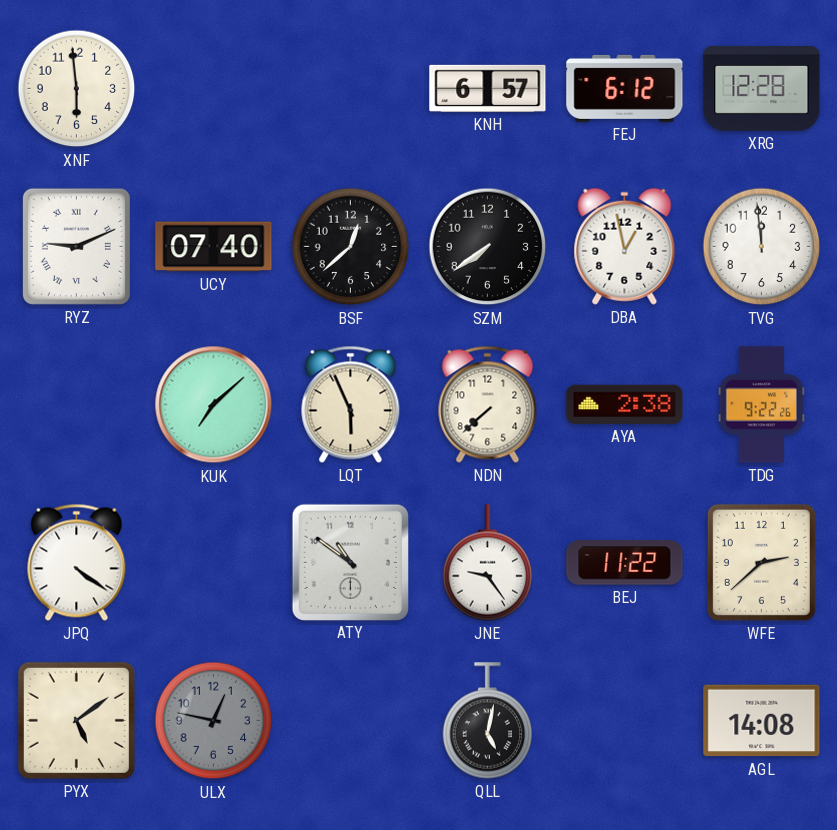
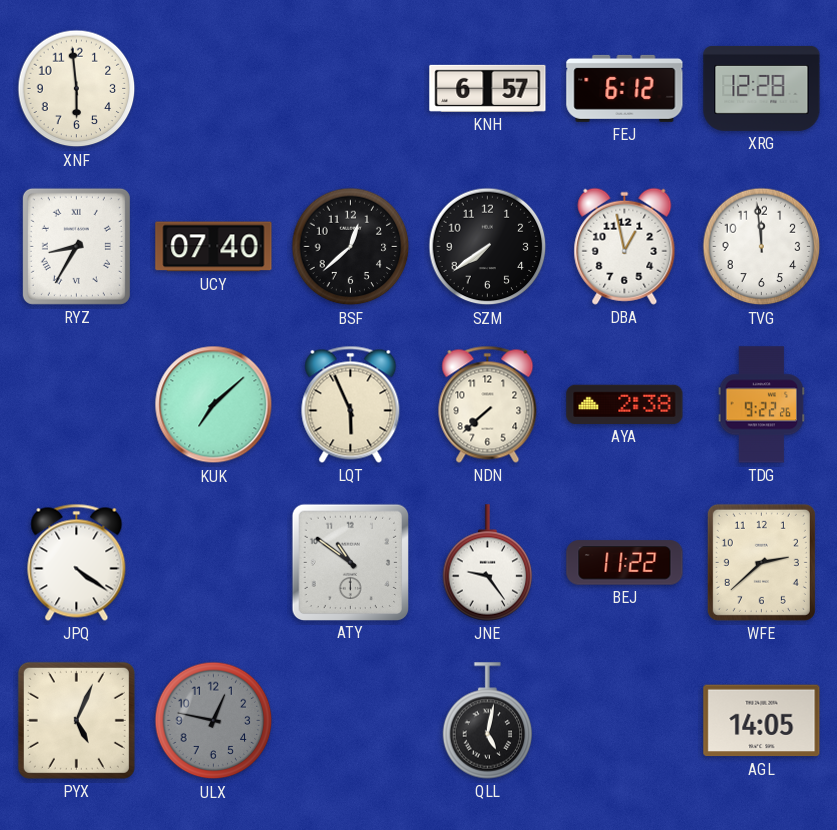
RYZ: 9:11 -> 8:35 (76, 246)
PYX: 5:09 -> 5:04 (76, 720)
AGL: 14:08 -> 14:05 (762, 721)
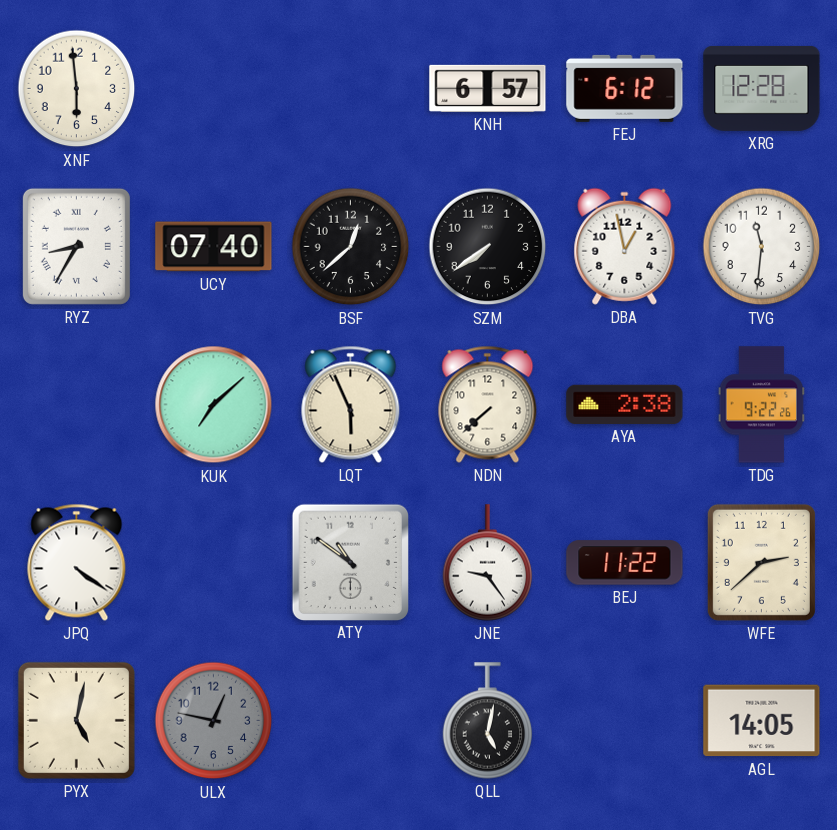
TVG: 11:59 -> 11:31 (762, 247)
PYX: 5:04 -> 5:02 (76, 720)
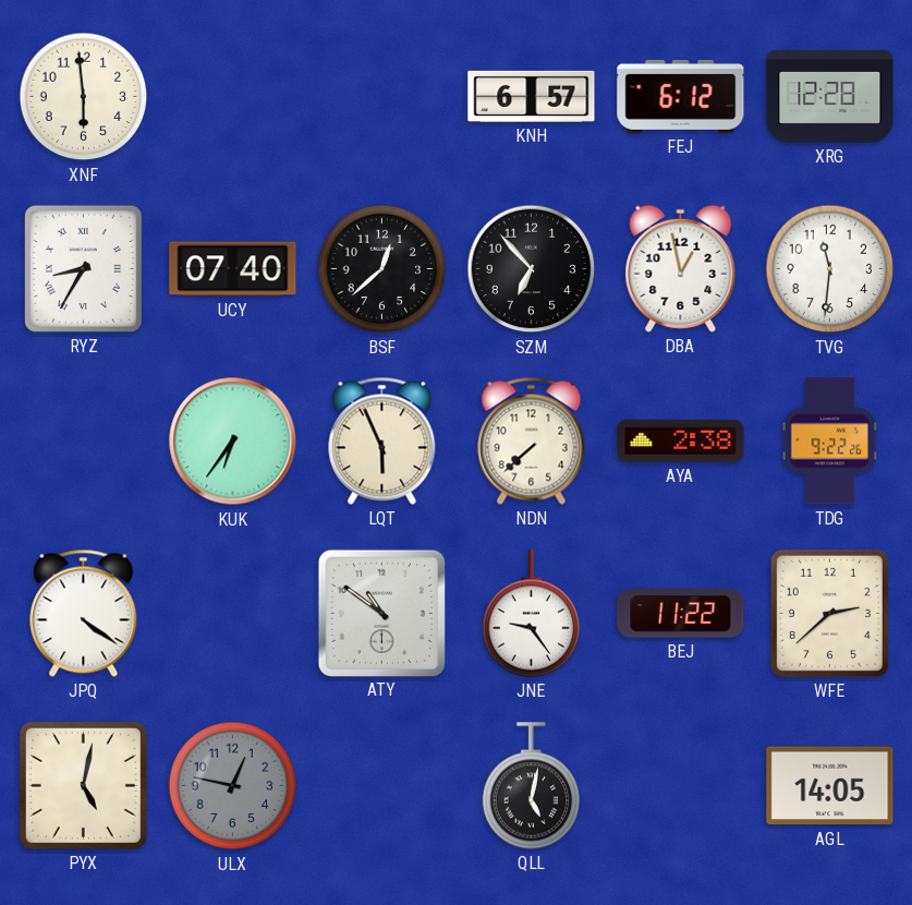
SZM: 7:39 -> 6:53 (532, 269)
KUK: 7:08 -> 6:36 (233, 442)
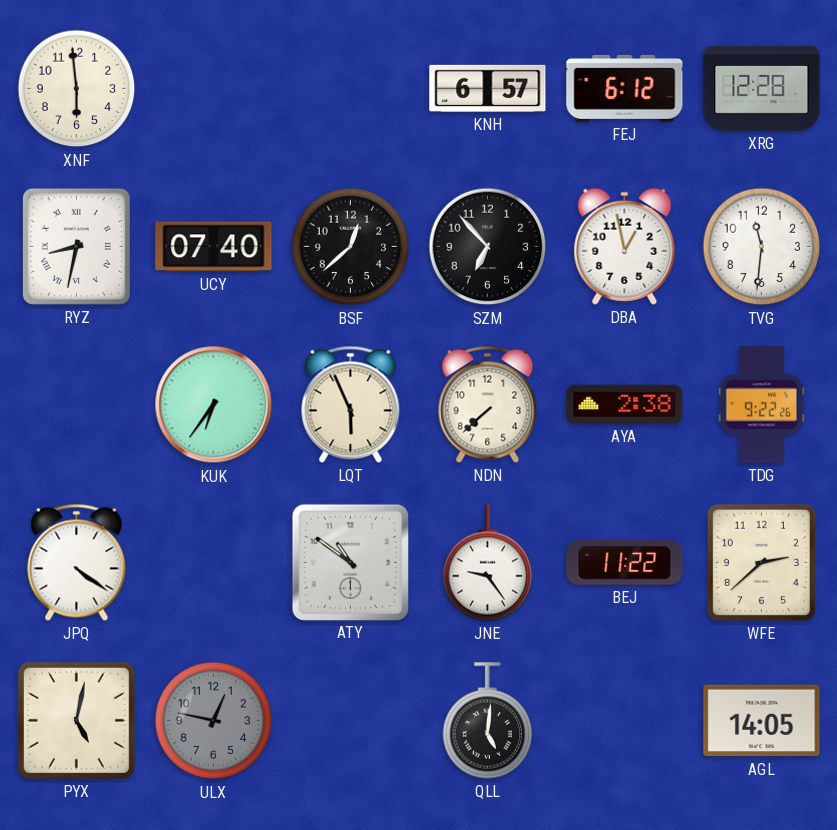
RYZ: 8:35 -> 8:32 (76, 246)
QLL: 5:02 -> 5:01 (488, 721)
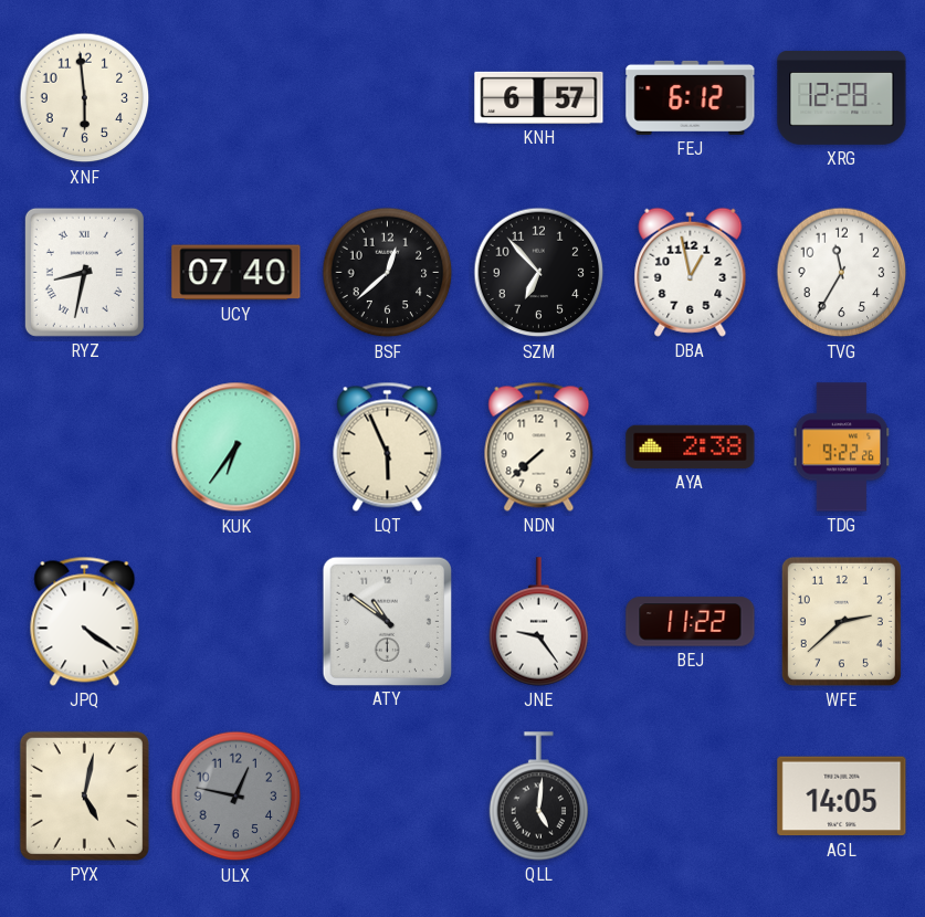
TVG: 11:31 -> 11:35 (842, 273)
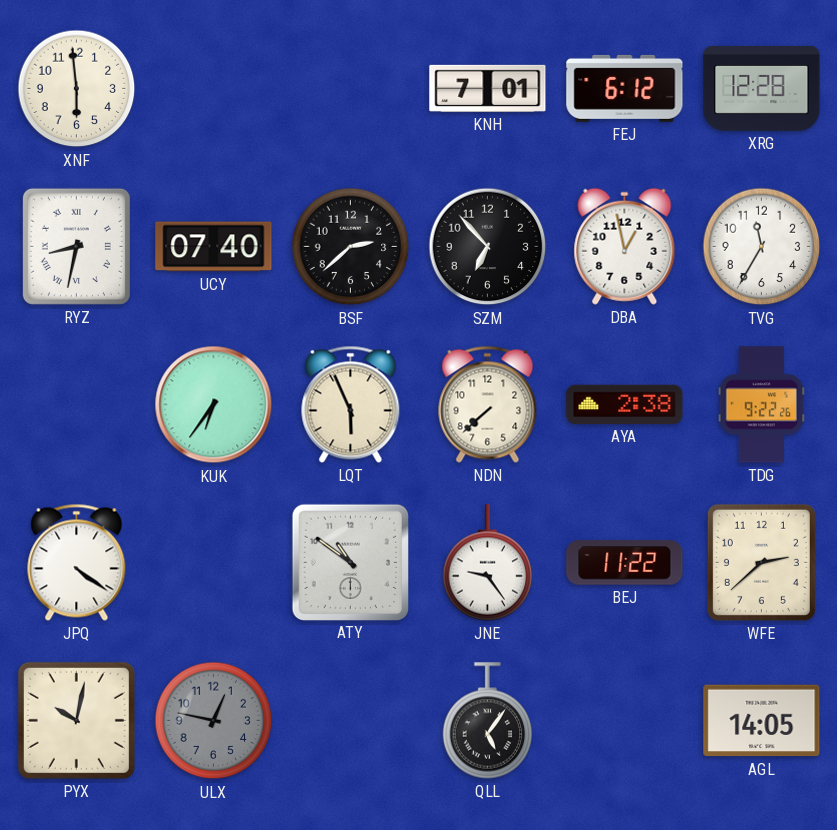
KNH: 6:57 -> 7:01 (488, 88)
BSF: 12:38 -> 2:38 (351, 247)
PYX: 5:02 -> 10:02 (76, 720)
QLL: 5:01 -> 5:06 (488, 721)
